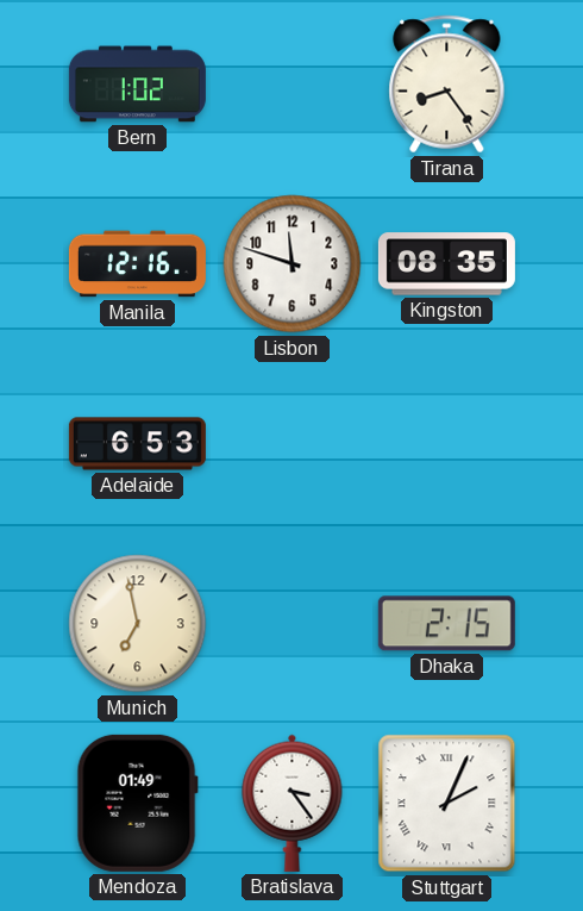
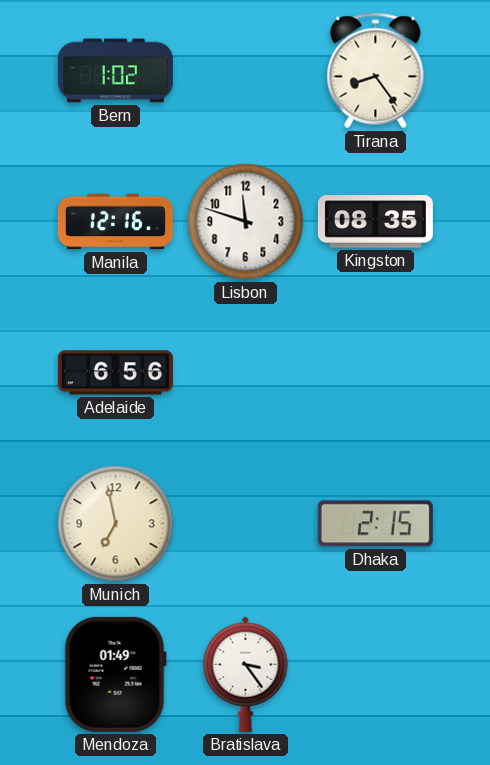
Adelaide: 6:53 -> 6:56 (115, 373)
Stuttgart: 2:04 -> none (447, 804)
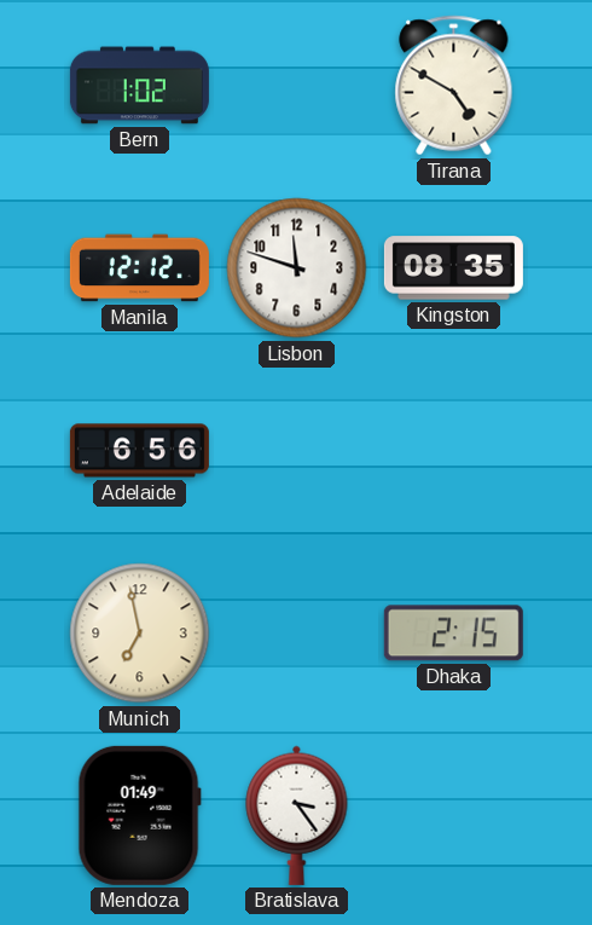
Tirana: 8:24 -> 4:50 (454, 86)
Manila: 12:16 -> 12:12 (139, 268)
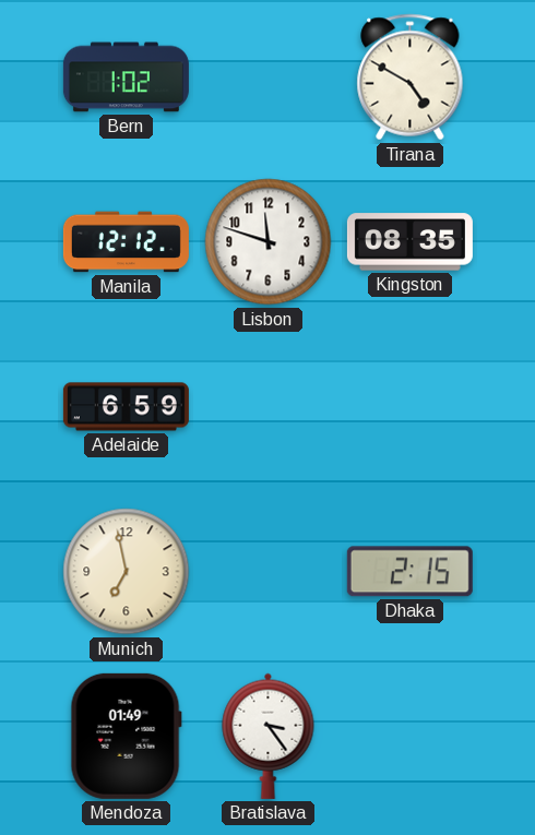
Adelaide: 6:56 -> 6:59 (126, 407)
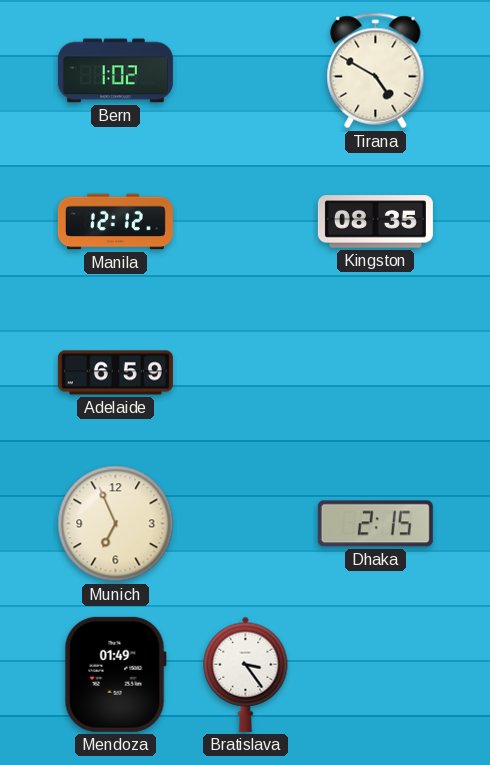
Lisbon: 11:48 -> none (269, 242)
Munich: 6:58 -> 6:56 (116, 524)
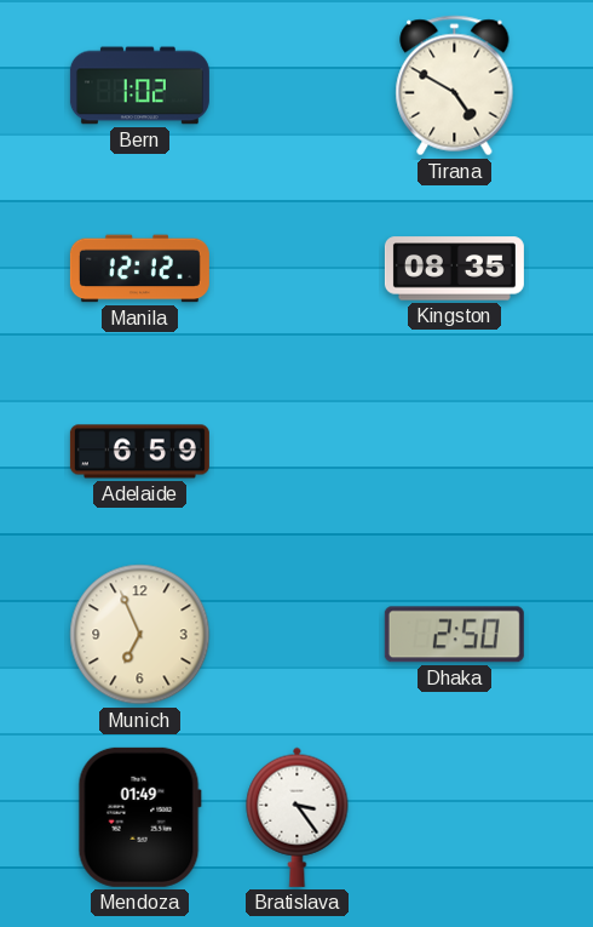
Dhaka: 2:15 -> 2:50 (454, 635)
